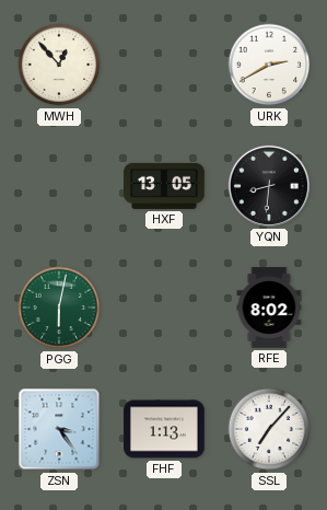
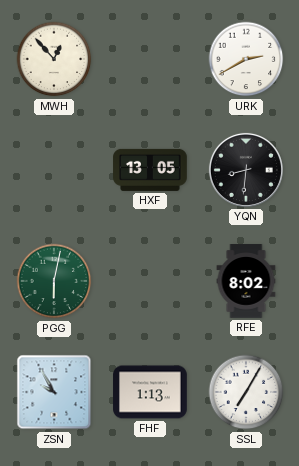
ZSN: 3:24 -> 9:55 (54, 392)
SSL: 7:07 -> 7:05 (246, 392)
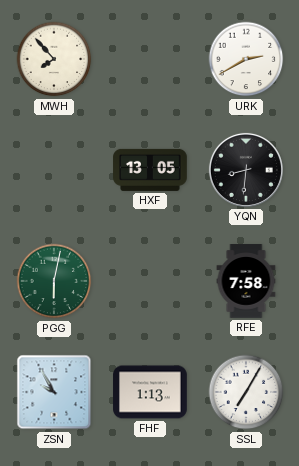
MWH: 12:53 -> 7:53 (54, 59)
RFE: 8:02 -> 7:58 (246, 281)
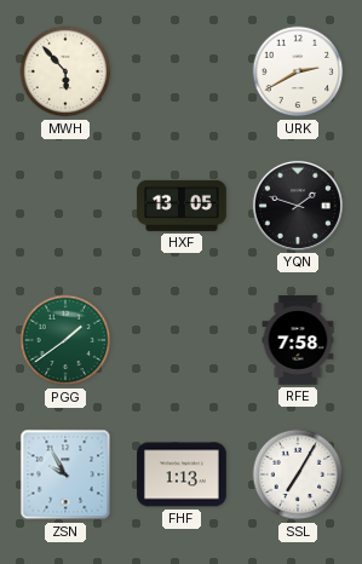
MWH: 7:53 -> 5:53 (65, 71)
YQN: 8:31 -> 1:48 (298, 206)
PGG: 6:02 -> 1:39 (65, 340)
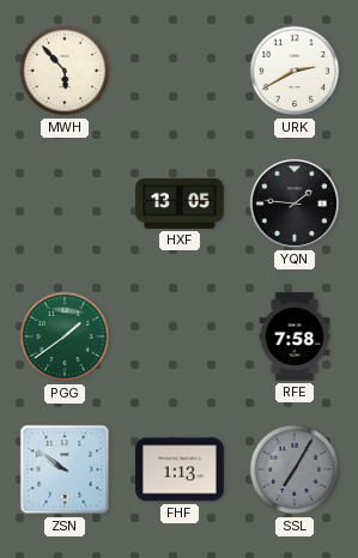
YQN: 1:48 -> 1:46 (295, 204)
ZSN: 9:55 -> 9:51 (65, 469)
SSL dial: white -> grey (295, 469)
